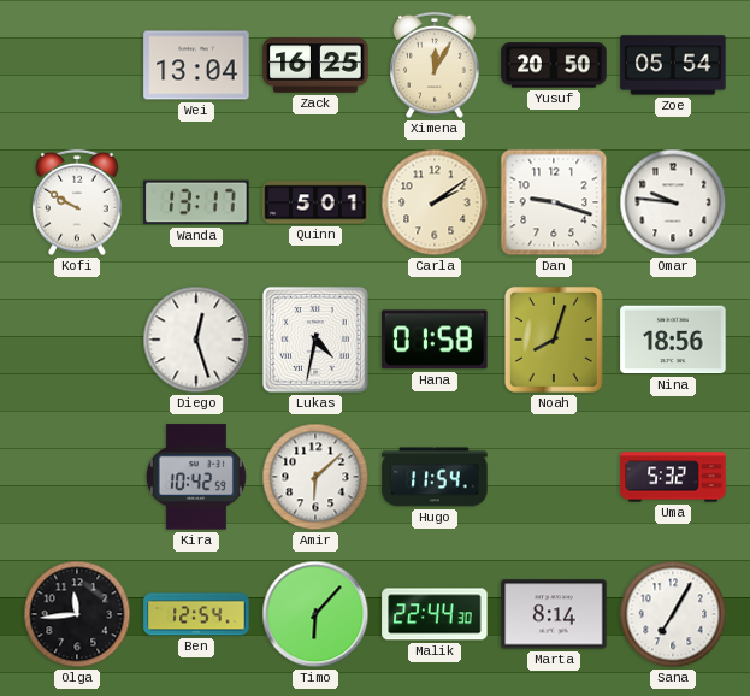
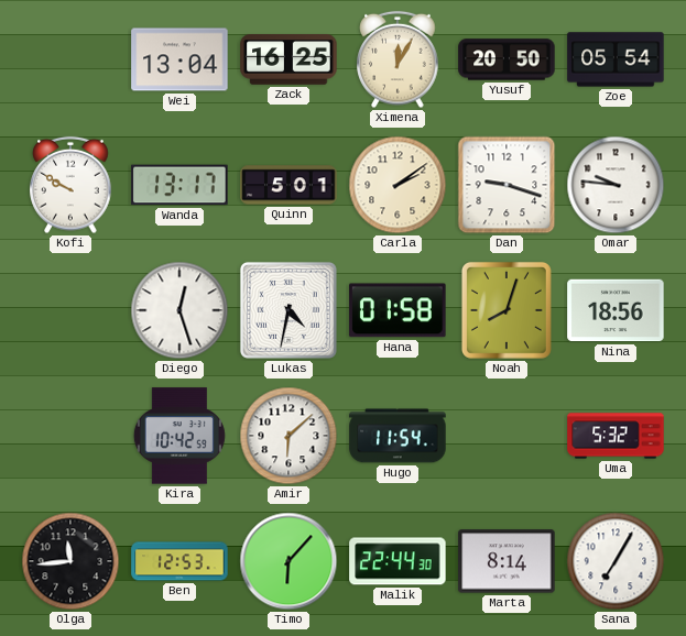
Ben: 12:54 -> 12:53 (179, 561)
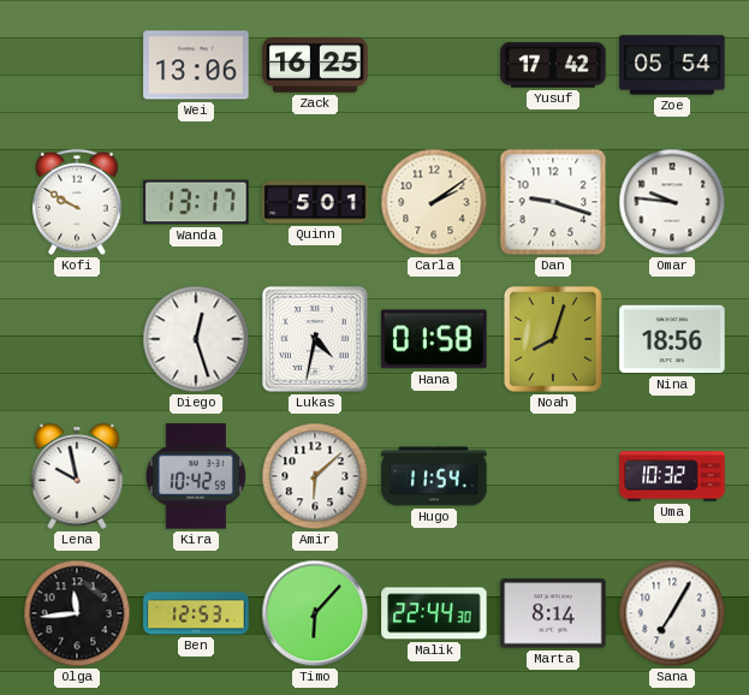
Wei: 13:04 -> 13:06 (196, 65)
Ximena: 12:05 -> none (398, 59)
Yusuf: 20:50 -> 17:42 (553, 65)
Lena: none -> 9:58 (77, 476)
Uma: 5:32 -> 10:32 (672, 476)
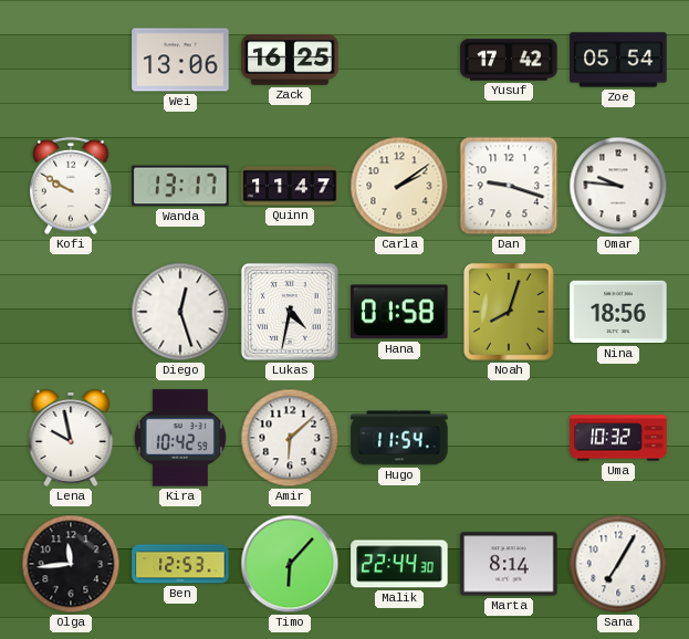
Quinn: 5:01 -> 11:47 (290, 186)
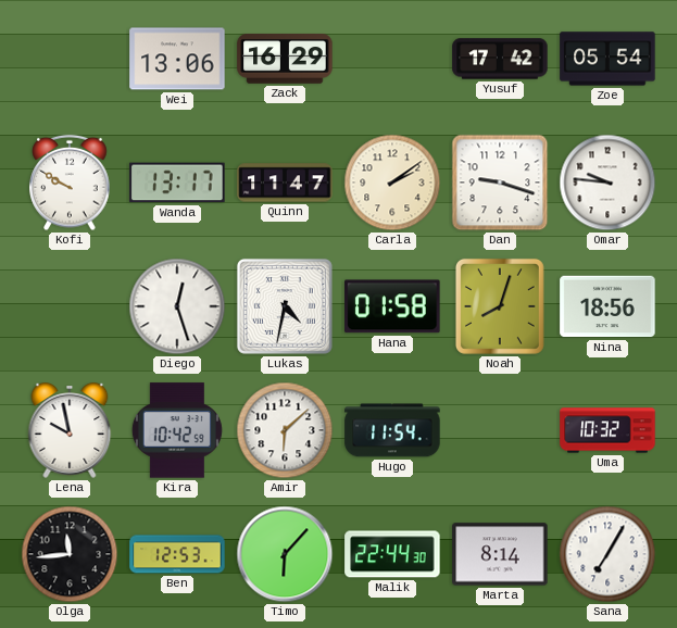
Zack: 16:25 -> 16:29 (285, 59)
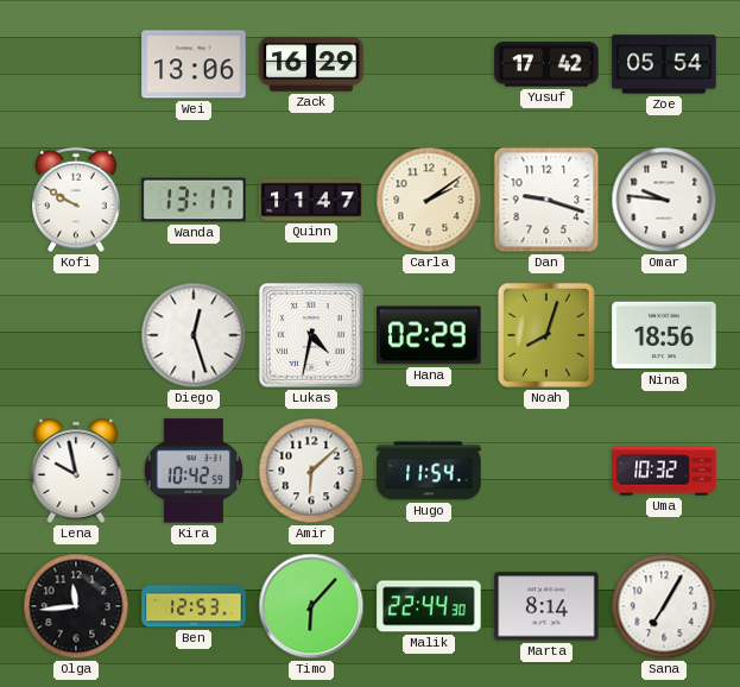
Hana: 01:58 -> 02:29 (429, 335)
